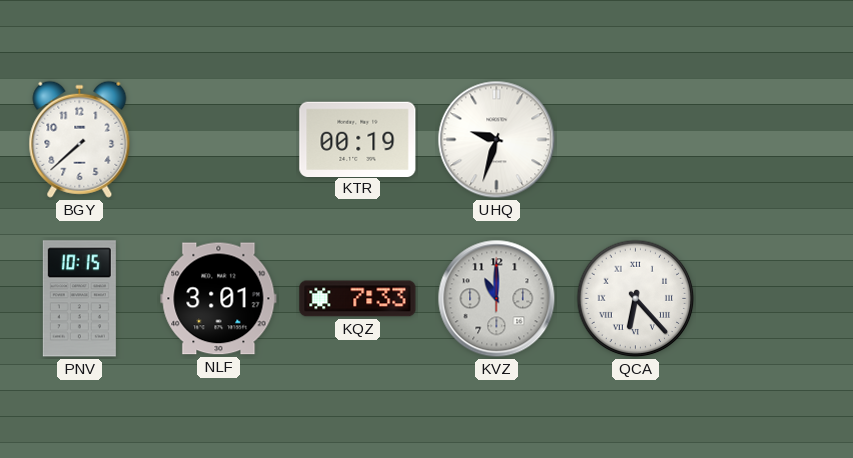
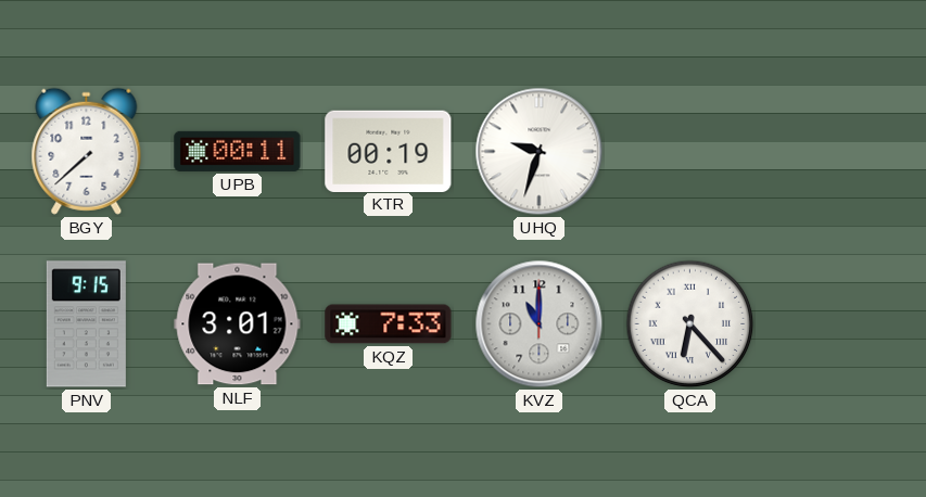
UPB: none -> 00:11 (238, 151)
PNV: 10:15 -> 9:15 (86, 324)
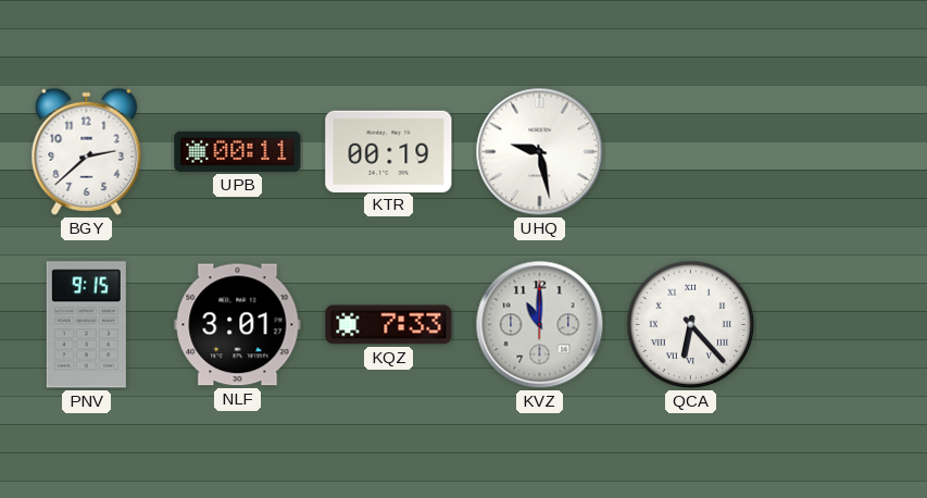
BGY: 7:38 -> 2:38 (87, 151)
UHQ: 9:33 -> 9:28 (540, 152)
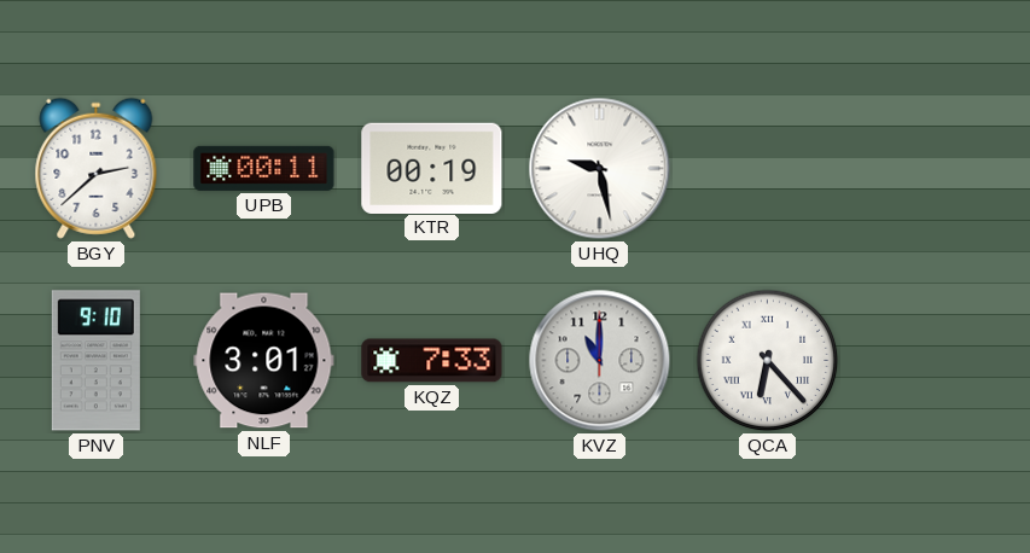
PNV: 9:15 -> 9:10 (95, 361)
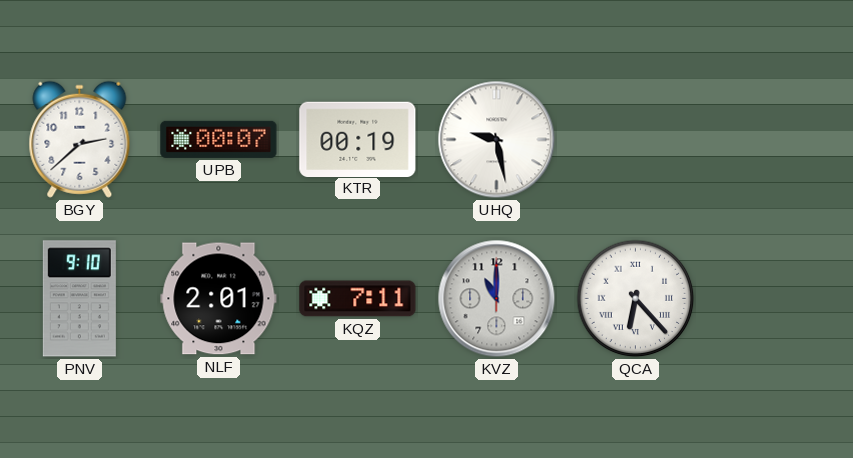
UPB: 00:11 -> 00:07 (219, 139)
NLF: 3:01 -> 2:01 (219, 299)
KQZ: 7:33 -> 7:11 (358, 299)
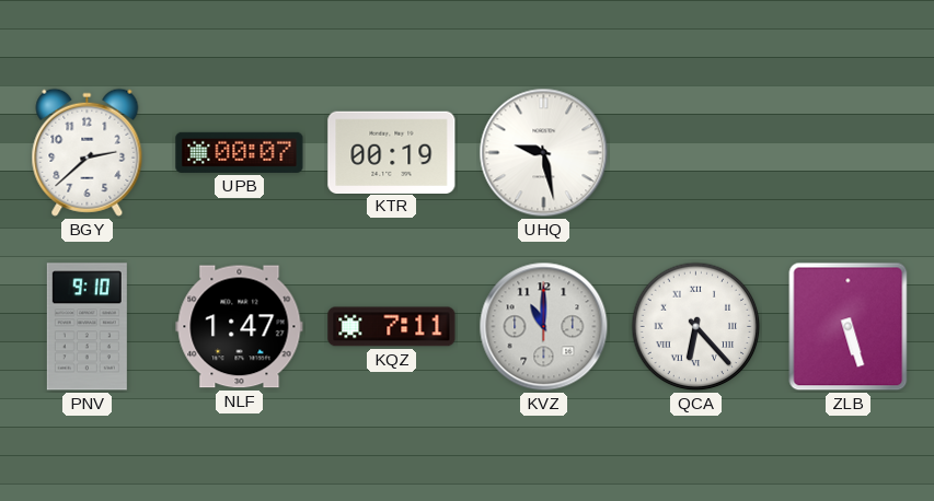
NLF: 2:01 -> 1:47 (240, 327)
ZLB: none -> 5:27 (849, 327)
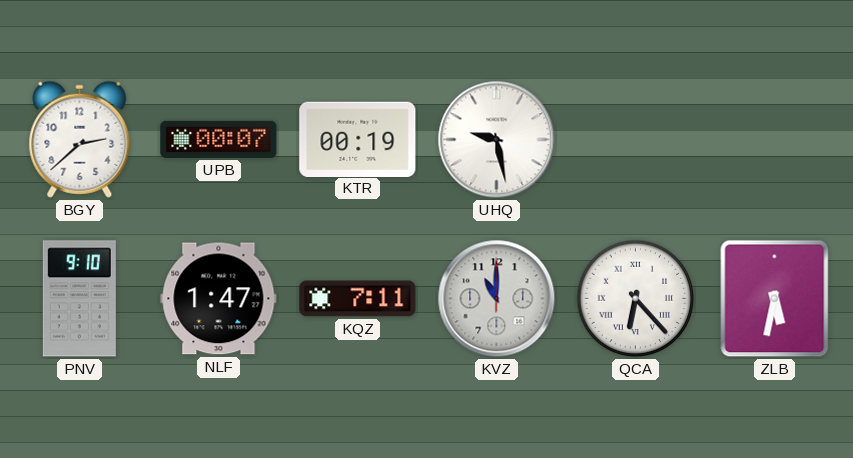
ZLB: 5:27 -> 5:32 (775, 299)
